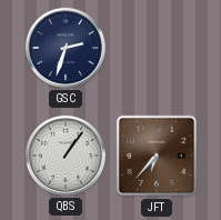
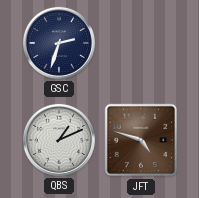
QBS: 1:06 -> 1:11 (59, 140)
JFT: 6:37 -> 4:48 (141, 140)
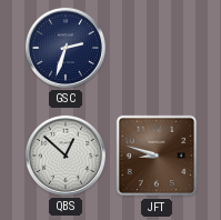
QBS: 1:11 -> 12:52 (66, 156)
JFT: 4:48 -> 8:48 (157, 156)
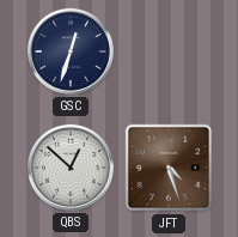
GSC: 2:33 -> 12:33 (71, 51)
JFT: 8:48 -> 4:27 (169, 168)
